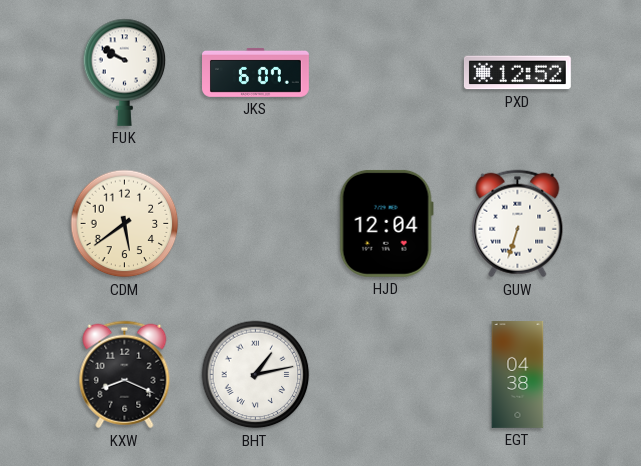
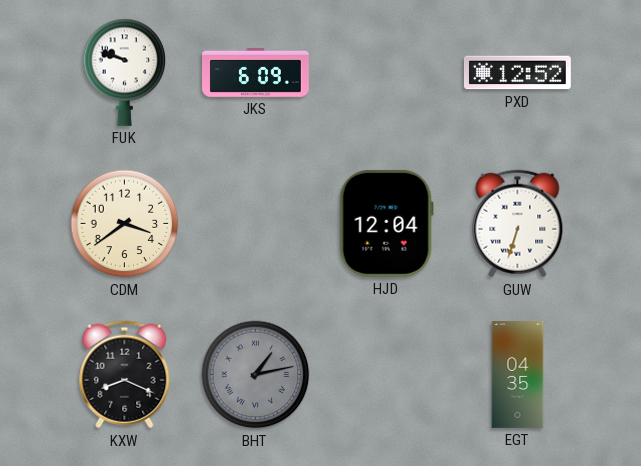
FUK: 9:50 -> 9:48 (125, 72)
JKS: 6:07 -> 6:09 (256, 72)
CDM: 5:39 -> 3:39 (125, 224)
BHT dial: white -> grey (256, 375)
EGT: 04:38 -> 04:35 (518, 375)
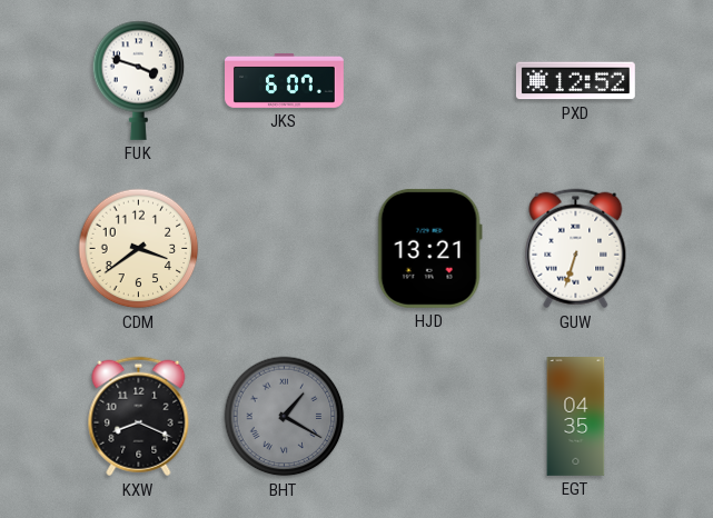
FUK: 9:48 -> 3:48 (139, 80)
JKS: 6:09 -> 6:07 (285, 80)
HJD: 12:04 -> 13:21 (429, 248)
BHT: 1:13 -> 1:20 (285, 417)
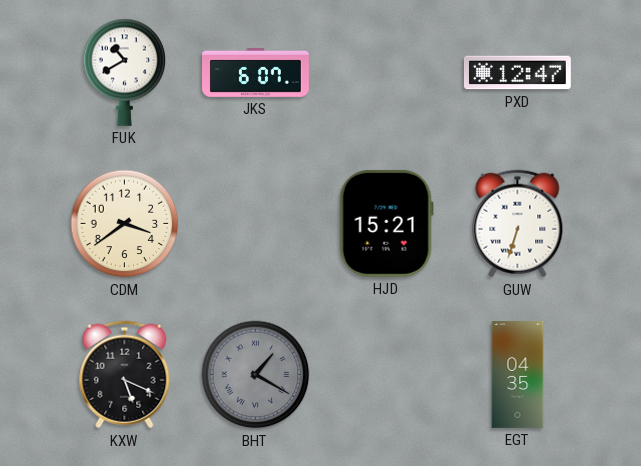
FUK: 3:48 -> 10:40 (125, 72)
PXD: 12:52 -> 12:47 (517, 73)
HJD: 13:21 -> 15:21 (386, 223)
KXW: 8:19 -> 5:19 (125, 375)
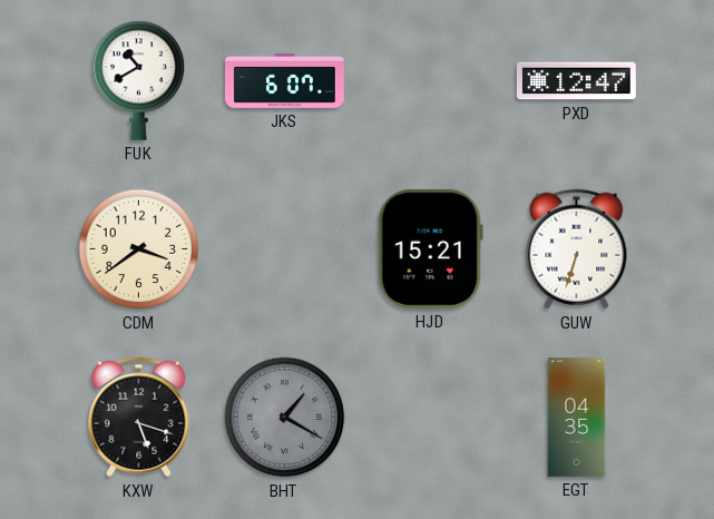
KXW: 5:19 -> 5:18 (139, 418)
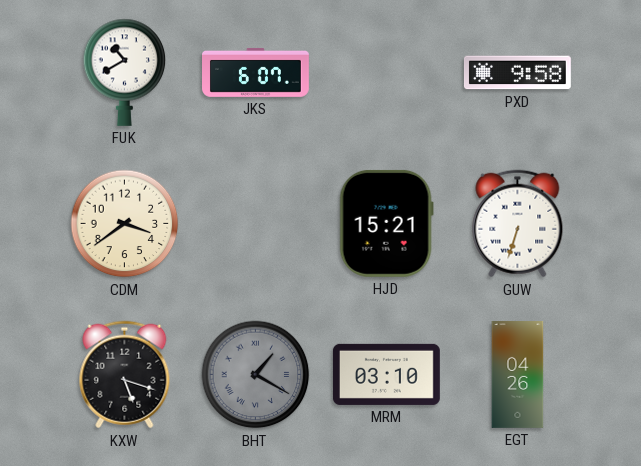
PXD: 12:47 -> 9:58 (517, 73)
MRM: none -> 03:10 (386, 374)
EGT: 04:35 -> 04:26 (518, 375)
